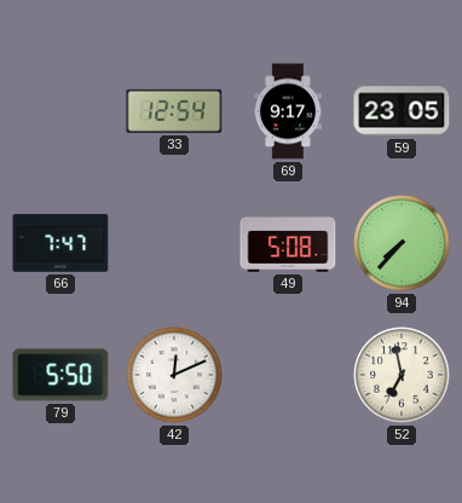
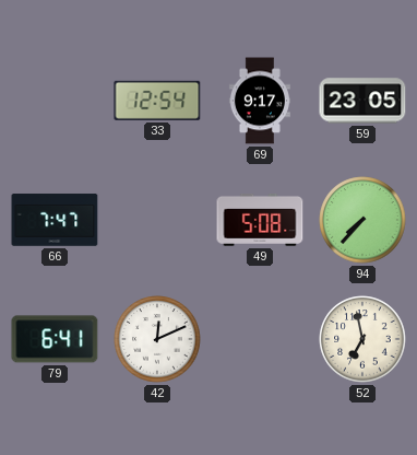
79: 5:50 -> 6:41 (55, 339)
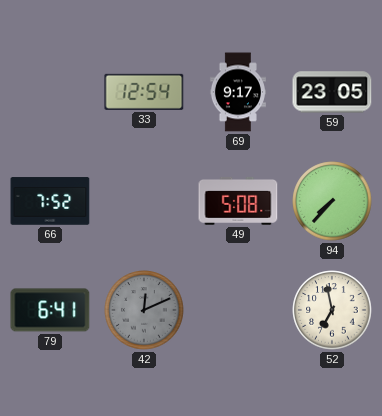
66: 7:47 -> 7:52 (50, 201)
42 dial: white -> grey (144, 310)
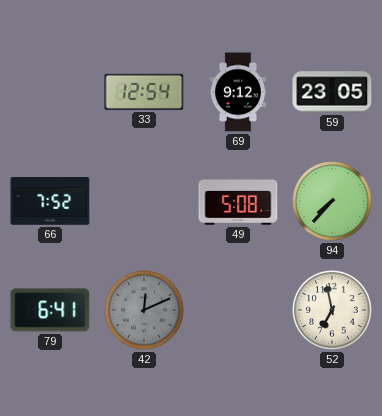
69: 9:17 -> 9:12 (238, 92)
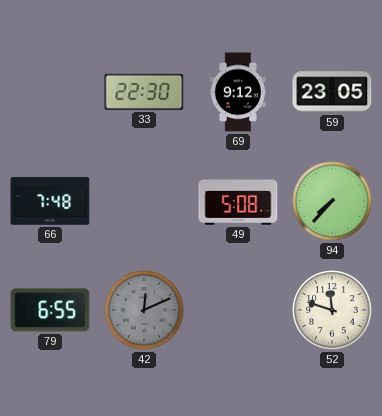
33: 12:54 -> 22:30 (144, 92)
66: 7:52 -> 7:48 (50, 201)
79: 6:41 -> 6:55 (50, 310)
52: 6:58 -> 11:48 (332, 310)
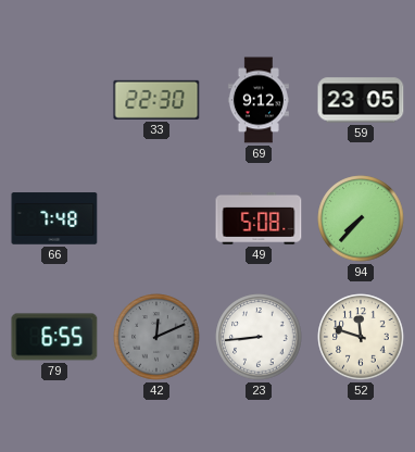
23: none -> 8:44 (259, 337)
